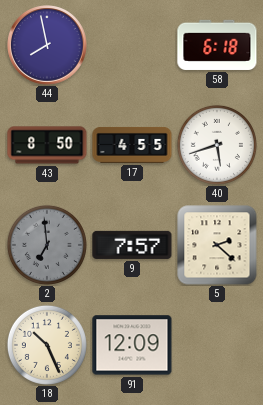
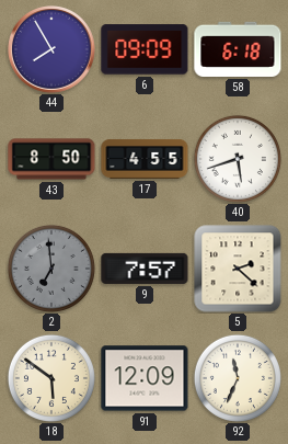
44: 7:58 -> 7:55 (53, 50)
6: none -> 09:09 (145, 49)
18: 10:26 -> 5:51 (51, 378)
92: none -> 11:34 (238, 378)
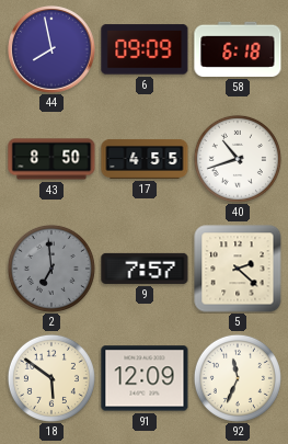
44: 7:55 -> 7:58 (53, 50)
40: 5:42 -> 10:42 (238, 159)
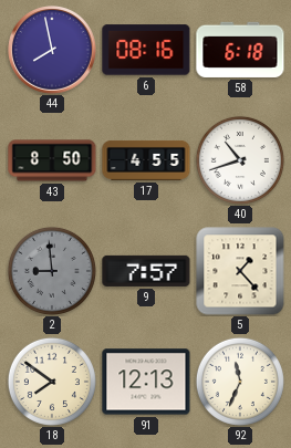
6: 09:09 -> 08:16 (146, 50)
2: 6:59 -> 8:59 (52, 271)
5: 2:22 -> 1:23 (240, 271)
18: 5:51 -> 7:51 (52, 382)
91: 12:09 -> 12:13 (146, 382)
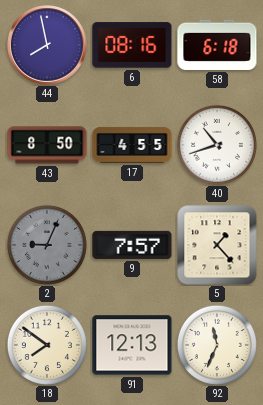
2: 8:59 -> 9:04 (47, 245)
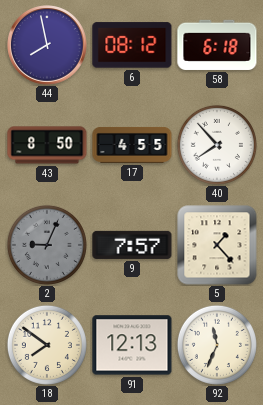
6: 08:16 -> 08:12 (132, 45)
40: 10:42 -> 7:53 (217, 145)
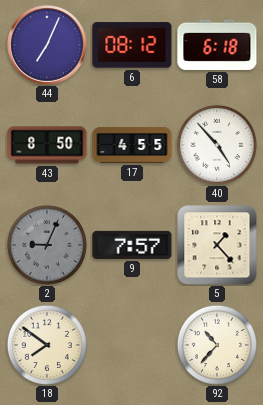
44: 7:58 -> 7:04 (48, 46)
40: 7:53 -> 4:53 (217, 145)
91: 12:13 -> none (132, 345)
92: 11:34 -> 10:37 (217, 345)
